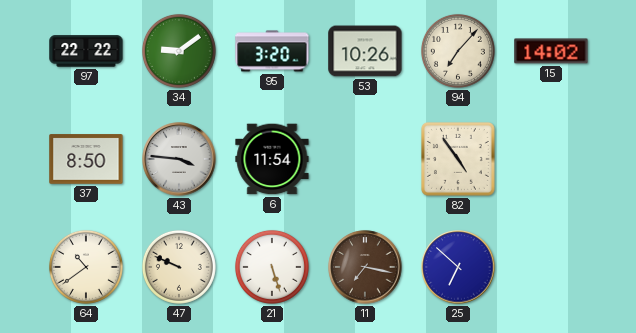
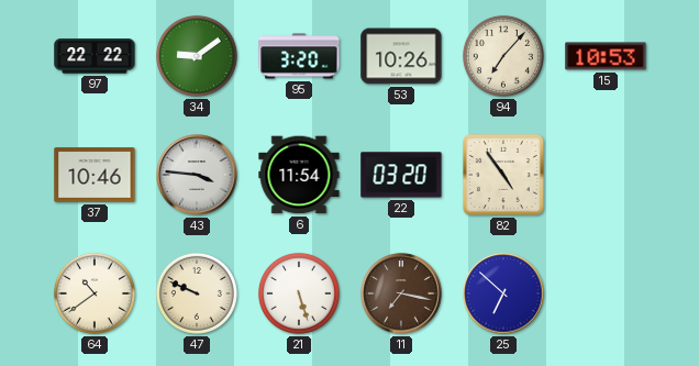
15: 14:02 -> 10:53 (606, 56)
37: 8:50 -> 10:46 (95, 175)
22: none -> 03:20 (401, 175)
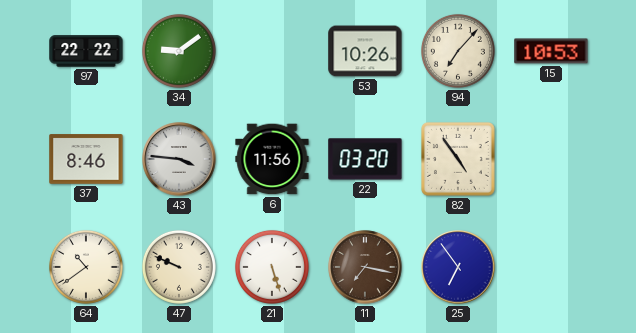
95: 3:20 -> none (299, 56)
37: 10:46 -> 8:46 (86, 159)
6: 11:54 -> 11:56 (272, 159)
25: 6:52 -> 6:54 (458, 267)
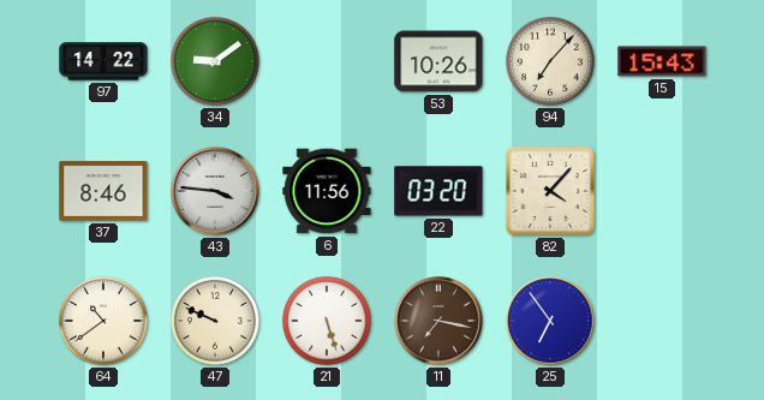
97: 22:22 -> 14:22 (103, 61)
15: 10:53 -> 15:43 (662, 61)
82: 4:54 -> 4:07 (550, 191)
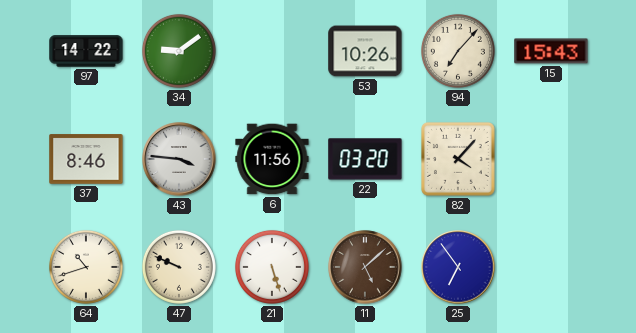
64: 10:39 -> 10:42 (86, 267)
11: 7:17 -> 5:08 (365, 267)
